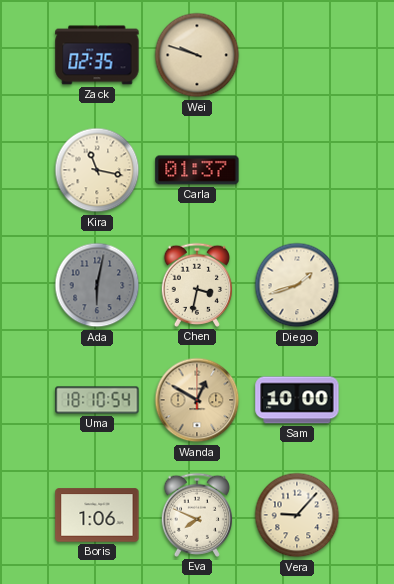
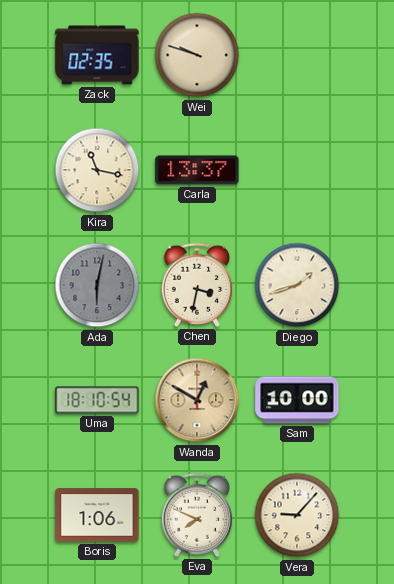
Carla: 01:37 -> 13:37 (197, 170)
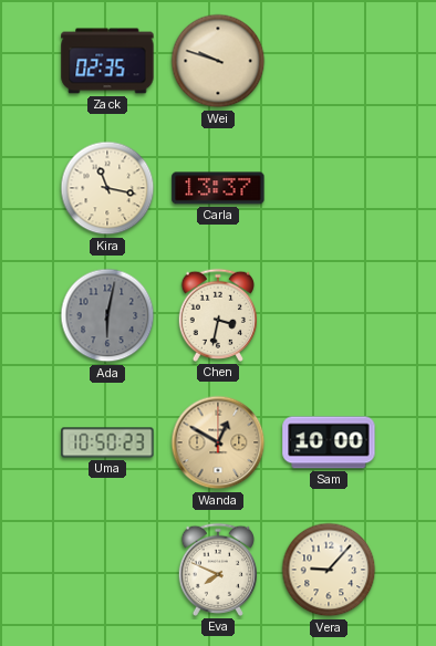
Diego: 1:42 -> none (297, 285)
Uma: 18:10 -> 10:50 (107, 442)
Boris: 1:06 -> none (97, 515)
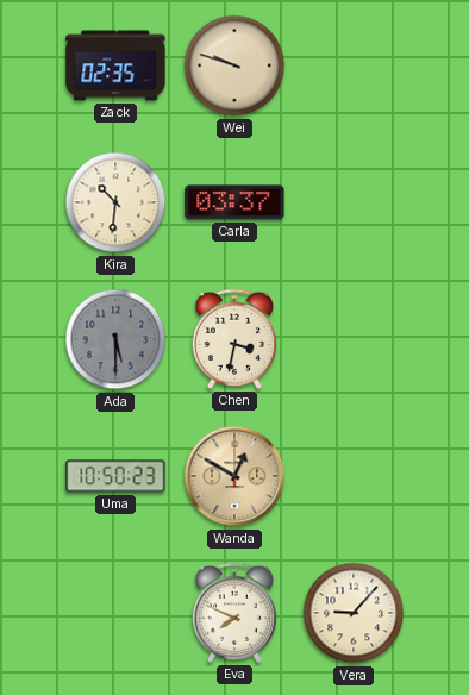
Kira: 11:17 -> 10:31 (115, 202)
Carla: 13:37 -> 03:37 (234, 202)
Ada: 6:02 -> 5:30 (115, 339)
Sam: 10:00 -> none (329, 442)
